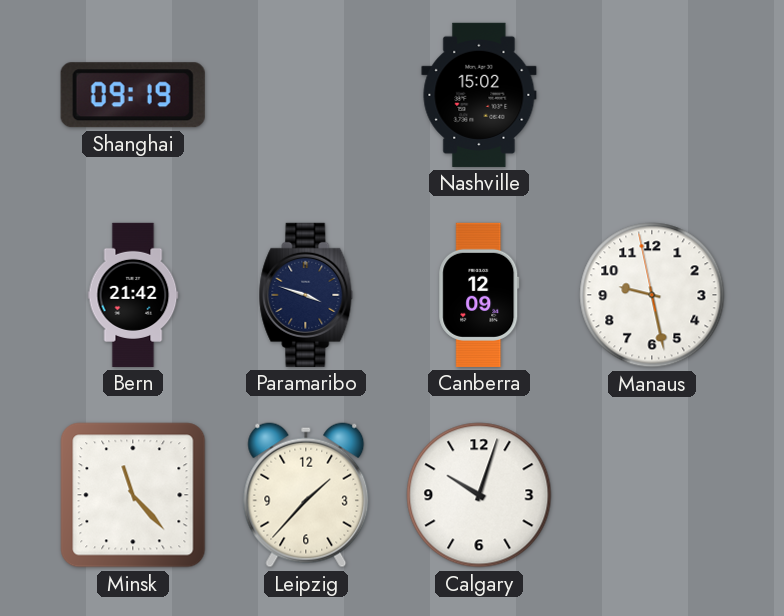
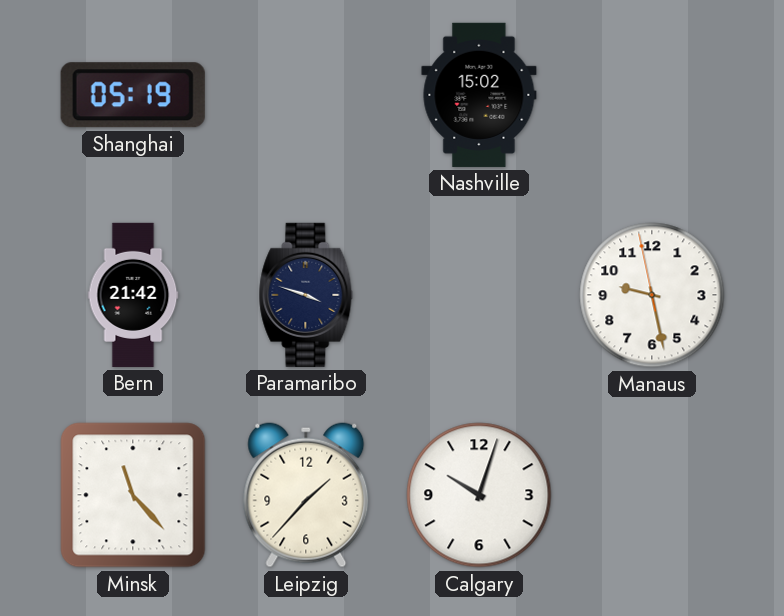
Shanghai: 09:19 -> 05:19 (133, 95)
Canberra: 12:09 -> none (479, 295)
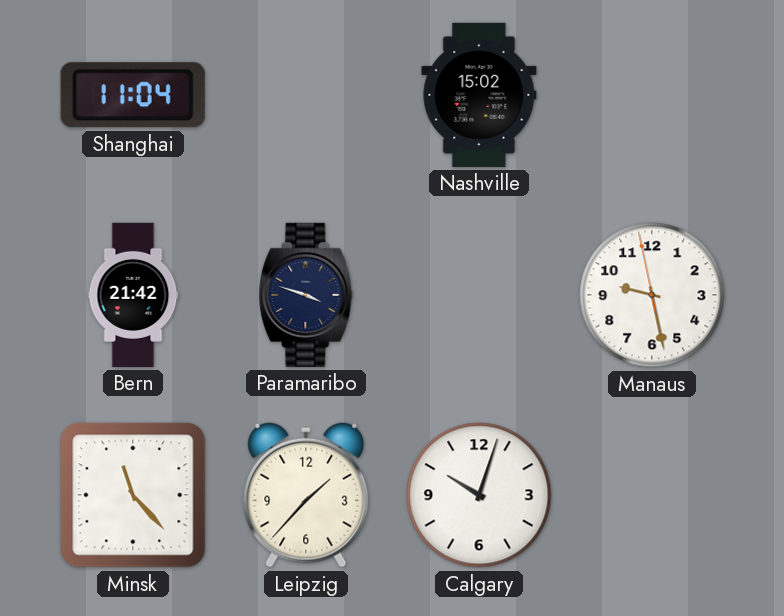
Shanghai: 05:19 -> 11:04 (133, 95)
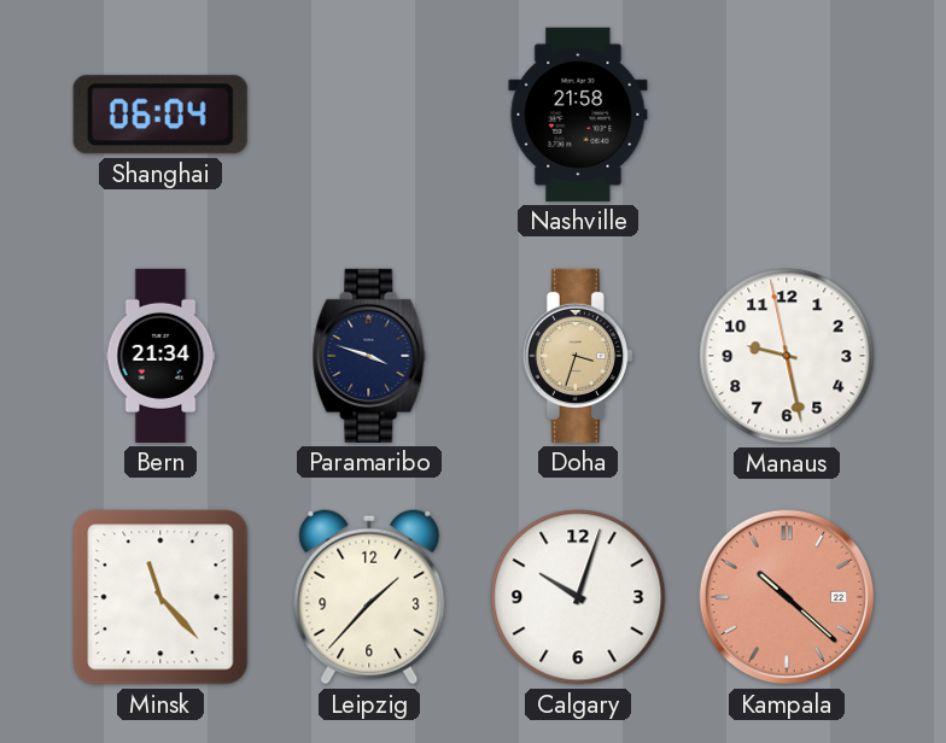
Shanghai: 11:04 -> 06:04 (160, 115)
Nashville: 15:02 -> 21:58 (578, 115)
Bern: 21:42 -> 21:34 (160, 356)
Doha: none -> 3:33 (578, 356)
Kampala: none -> 10:22 (787, 597)
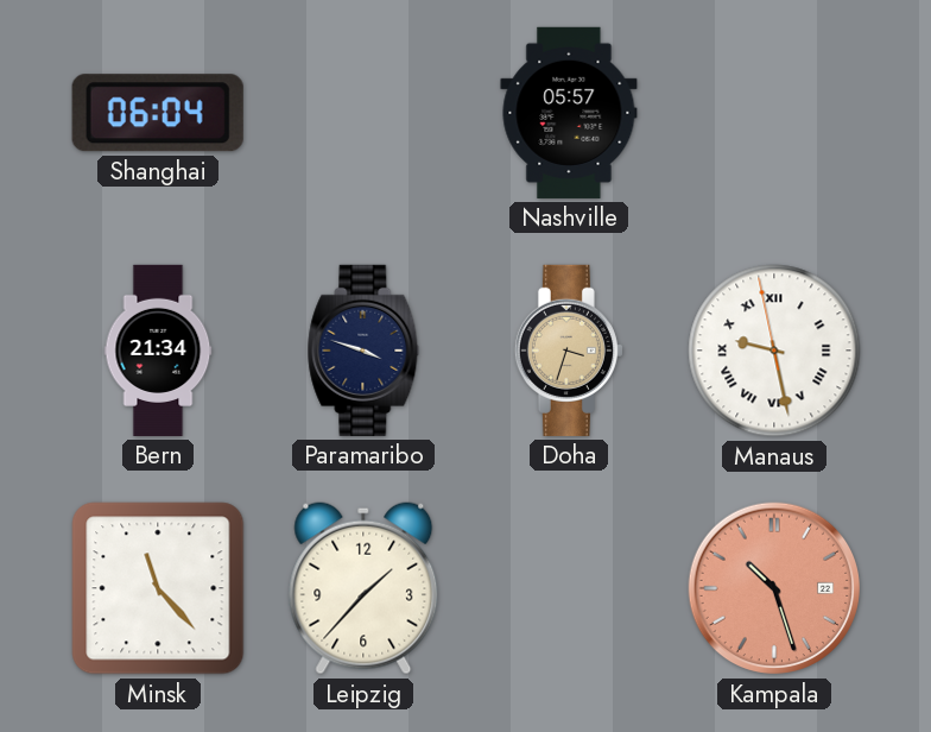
Nashville: 21:58 -> 05:57 (569, 113)
Manaus numerals: Arabic -> Roman (774, 351)
Calgary: 10:03 -> none (578, 597)
Kampala: 10:22 -> 10:27 (774, 588)
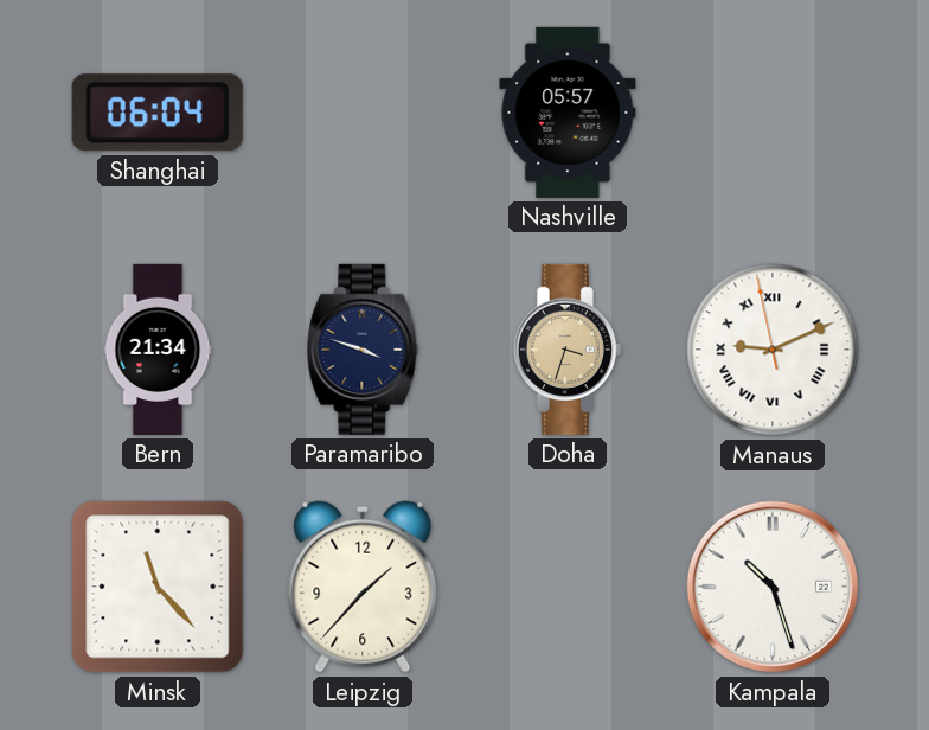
Manaus: 9:27 -> 9:10 (773, 350)
Kampala dial: salmon -> white (773, 587)
